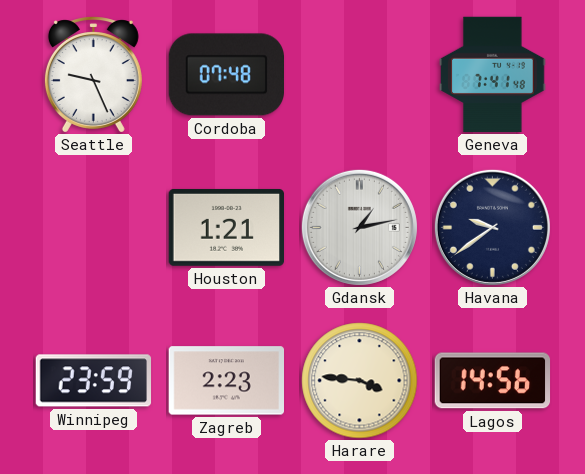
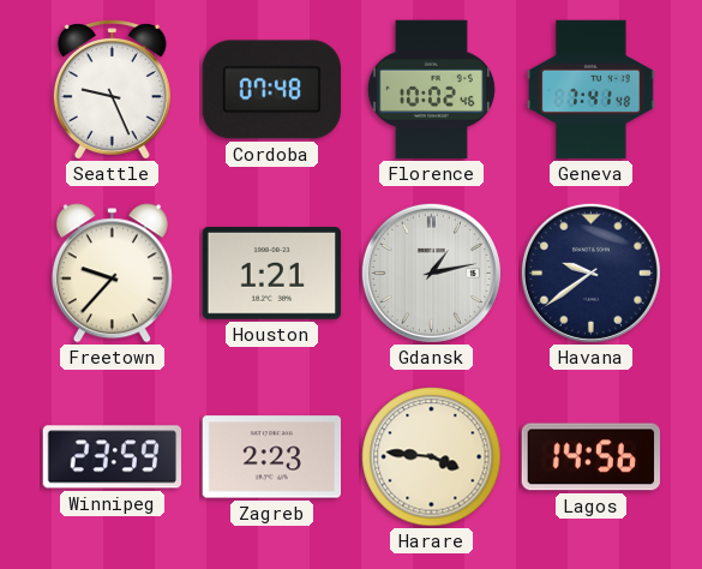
Florence: none -> 10:02 (431, 90)
Freetown: none -> 9:37 (112, 274)
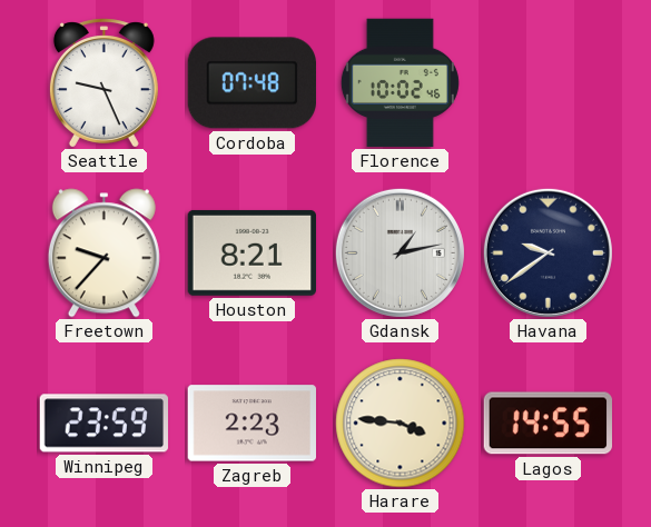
Geneva: 7:41 -> none (592, 90)
Houston: 1:21 -> 8:21 (251, 252)
Lagos: 14:56 -> 14:55 (549, 424)
